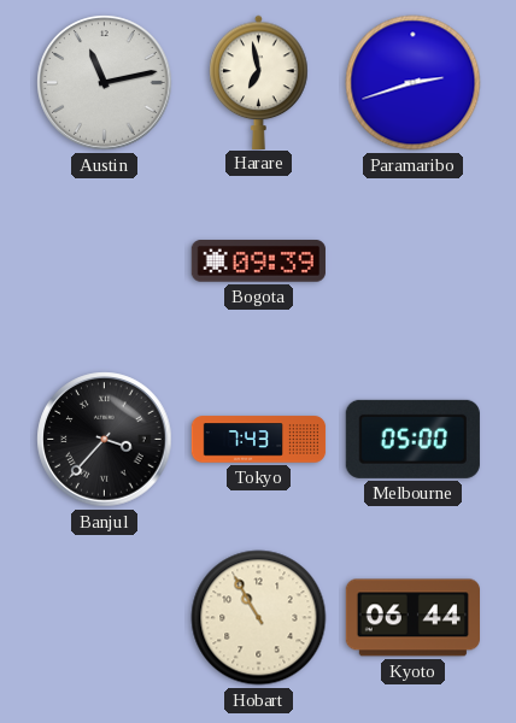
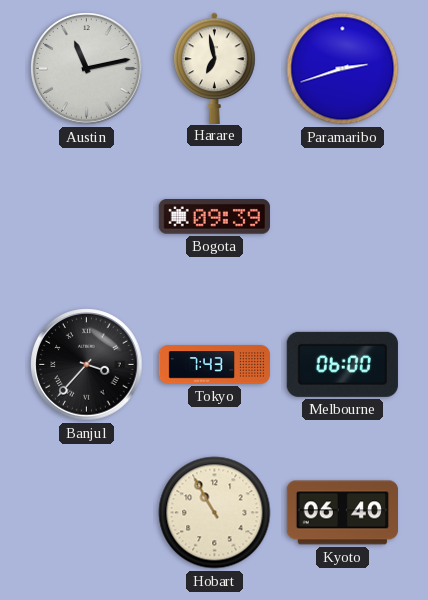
Melbourne: 05:00 -> 06:00 (342, 364)
Kyoto: 06:44 -> 06:40 (342, 513)
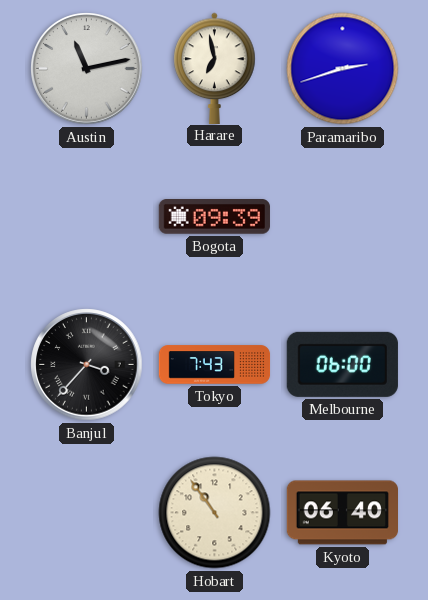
Hobart: 10:55 -> 10:54 (215, 513)
